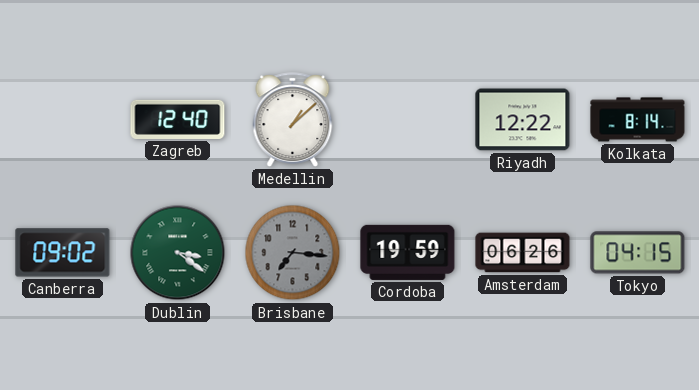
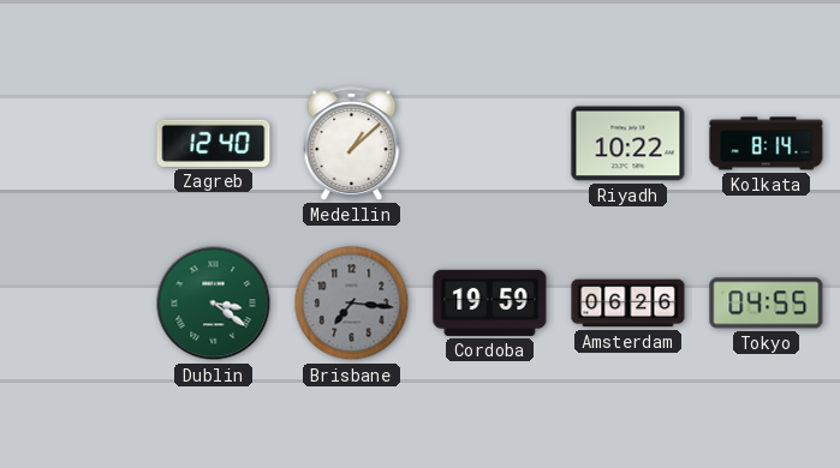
Riyadh: 12:22 -> 10:22 (628, 144)
Canberra: 09:02 -> none (63, 253)
Tokyo: 04:15 -> 04:55 (767, 304)
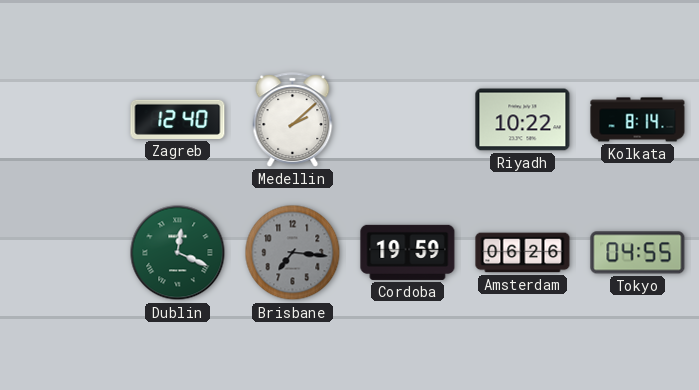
Medellin: 1:08 -> 2:08 (293, 120)
Dublin: 3:21 -> 12:19 (178, 253)
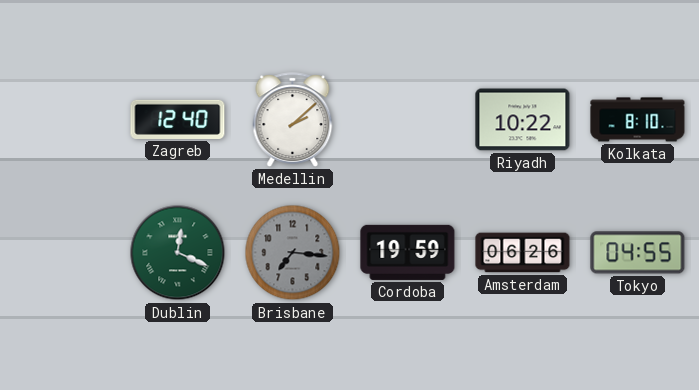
Kolkata: 8:14 -> 8:10 (638, 120)
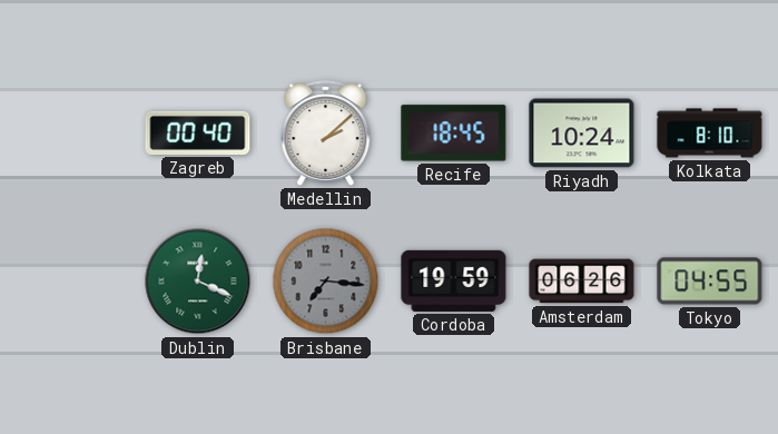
Zagreb: 12:40 -> 00:40 (198, 132)
Recife: none -> 18:45 (454, 134)
Riyadh: 10:22 -> 10:24 (582, 134)
